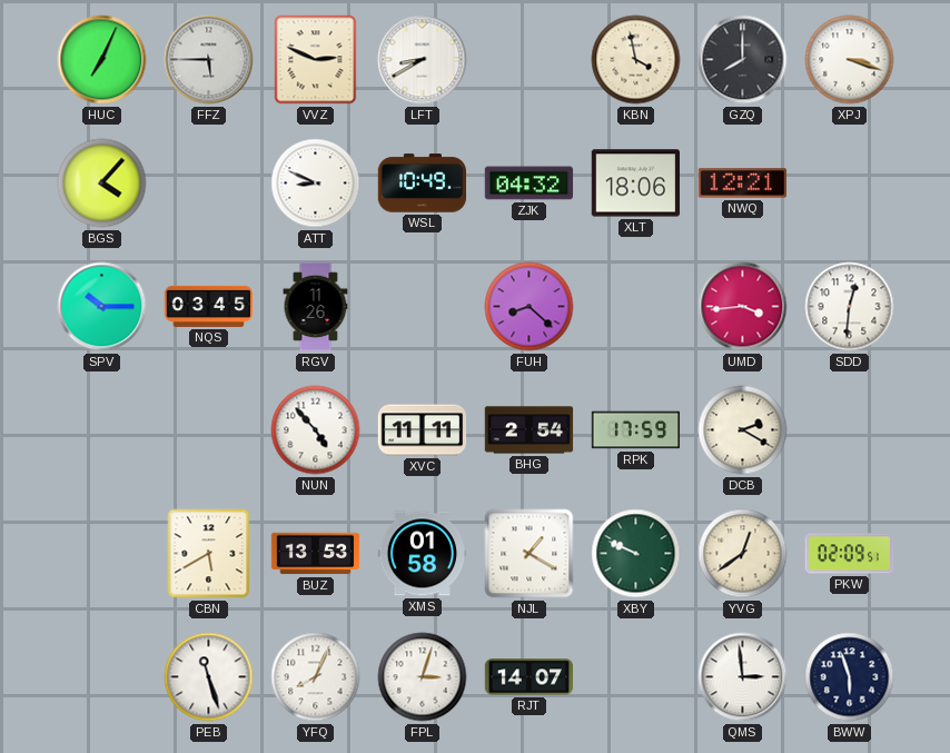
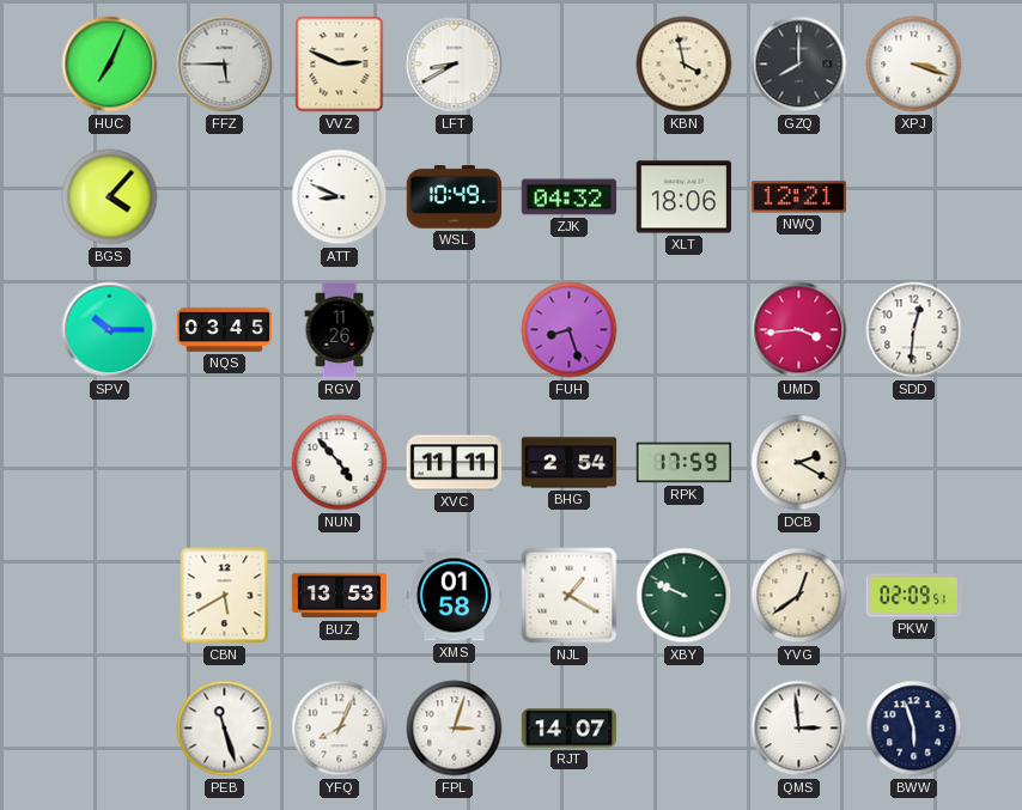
FUH: 8:22 -> 8:27 (570, 330)
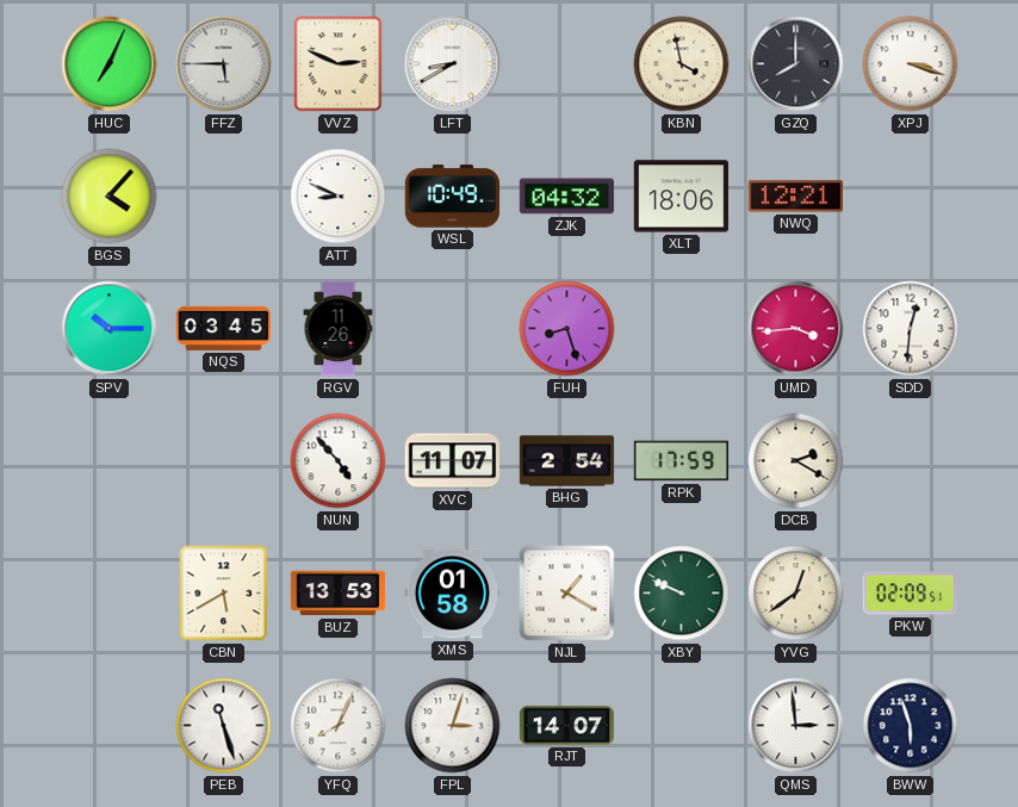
XVC: 11:11 -> 11:07 (453, 461)
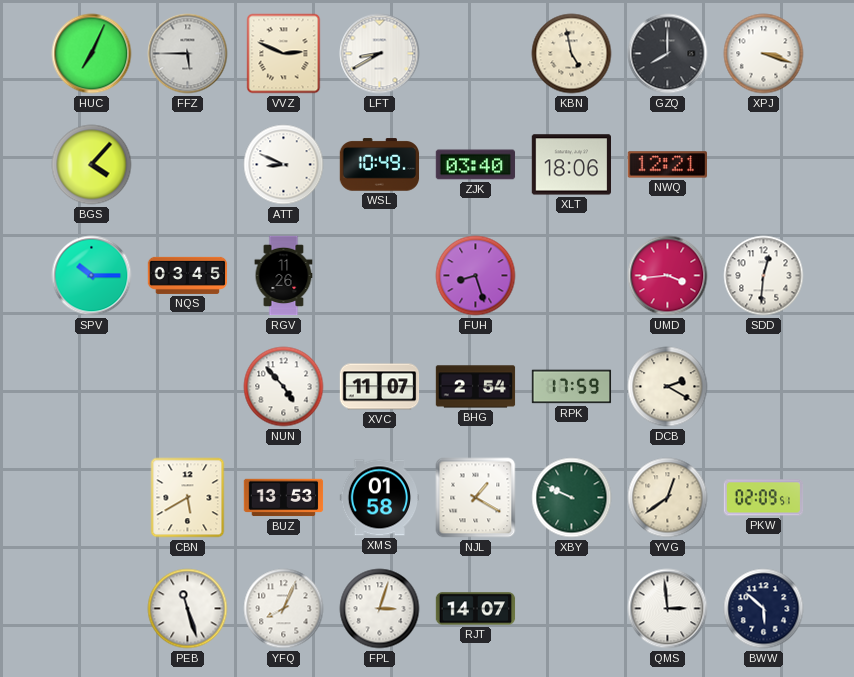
KBN: 3:58 -> 4:58 (572, 54)
ZJK: 04:32 -> 03:40 (476, 165)
BWW: 5:57 -> 5:52 (764, 609)
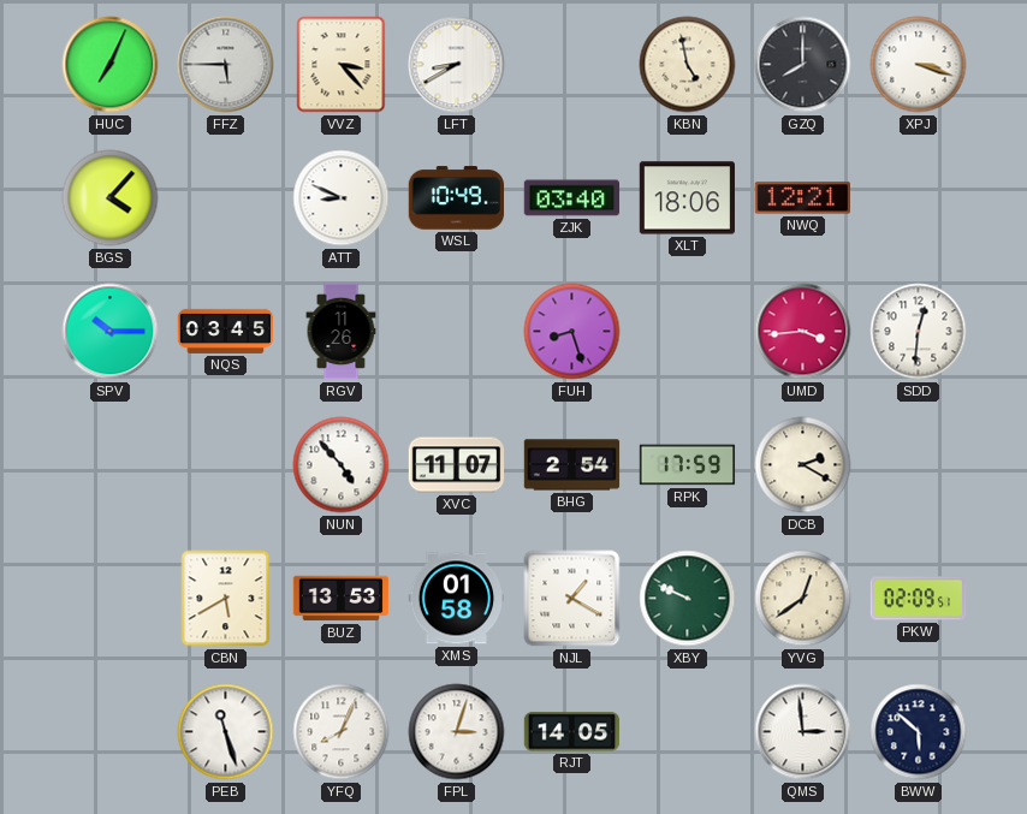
VVZ: 2:49 -> 3:23 (342, 65)
RJT: 14:07 -> 14:05 (572, 732)
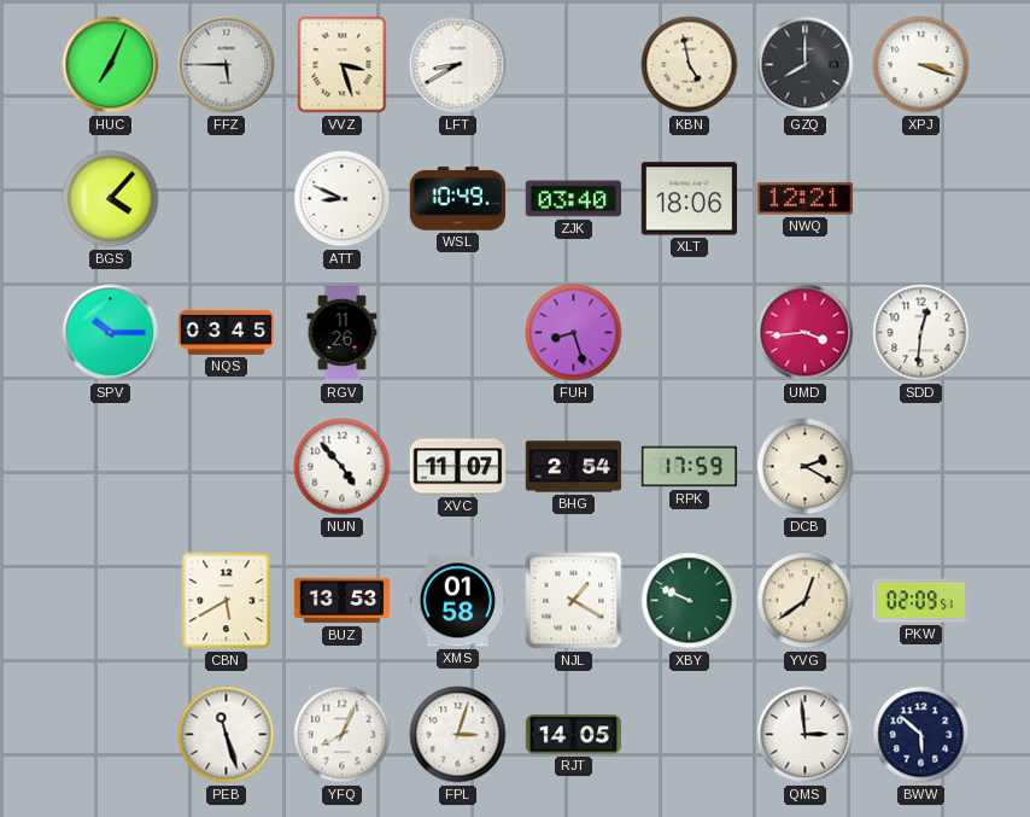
VVZ: 3:23 -> 3:27 (343, 65)
